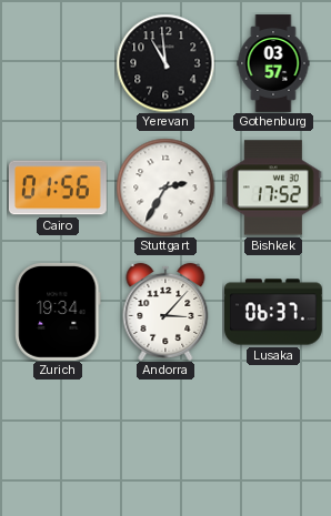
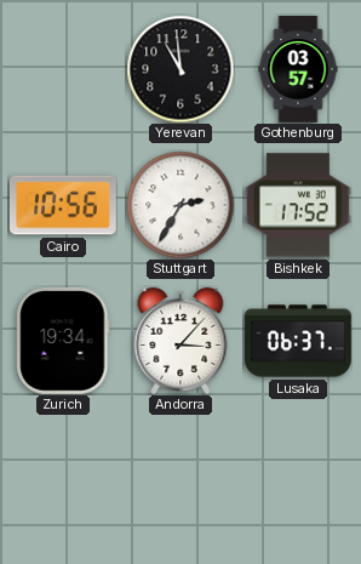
Cairo: 01:56 -> 10:56 (63, 205)
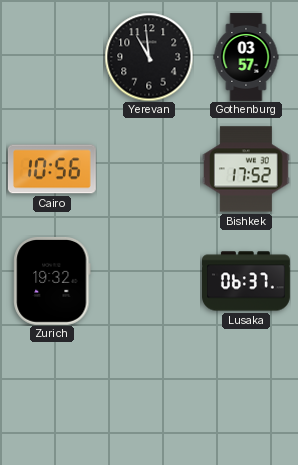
Stuttgart: 2:35 -> none (180, 205)
Zurich: 19:34 -> 19:32 (52, 281)
Andorra: 3:07 -> none (180, 341)
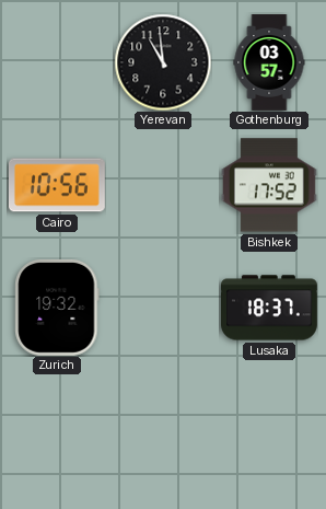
Lusaka: 06:37 -> 18:37 (270, 308)
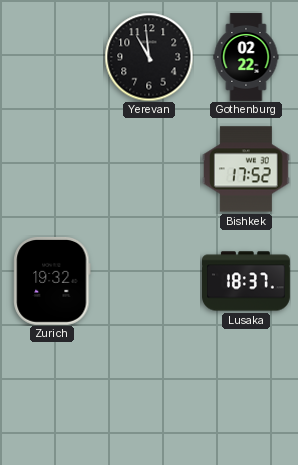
Gothenburg: 03:57 -> 02:22 (246, 57)
Cairo: 10:56 -> none (57, 185)
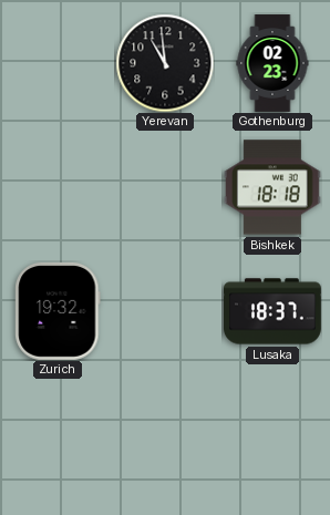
Gothenburg: 02:22 -> 02:23 (272, 63)
Bishkek: 17:52 -> 18:18 (272, 187)
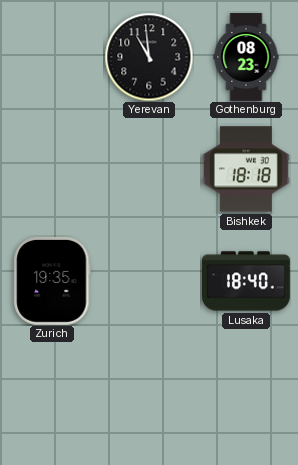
Gothenburg: 02:23 -> 08:23 (246, 57)
Zurich: 19:32 -> 19:35 (52, 281)
Lusaka: 18:37 -> 18:40 (247, 281)
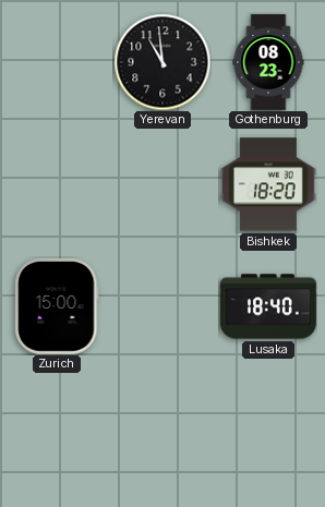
Bishkek: 18:18 -> 18:20 (268, 184)
Zurich: 19:35 -> 15:00 (57, 306)
